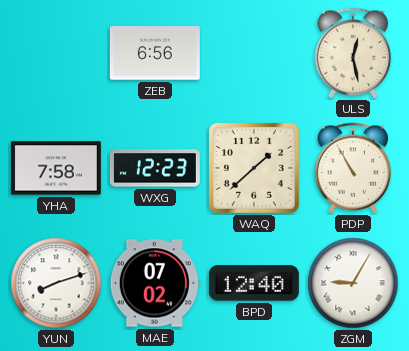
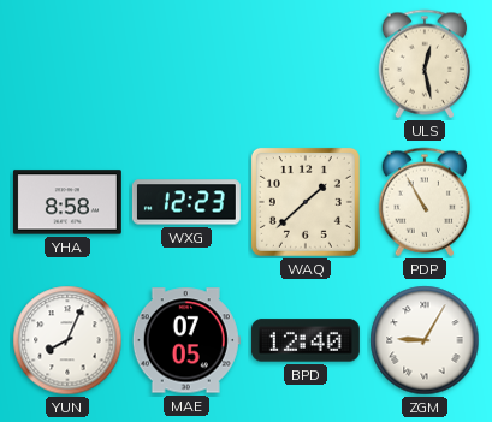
ZEB: 6:56 -> none (155, 53)
YHA: 7:58 -> 8:58 (67, 202)
YUN: 8:12 -> 8:04 (67, 340)
MAE: 07:02 -> 07:05 (186, 340)
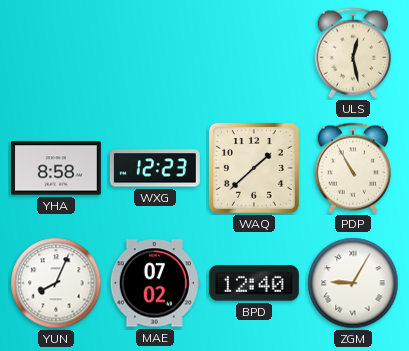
MAE: 07:05 -> 07:02 (155, 283)
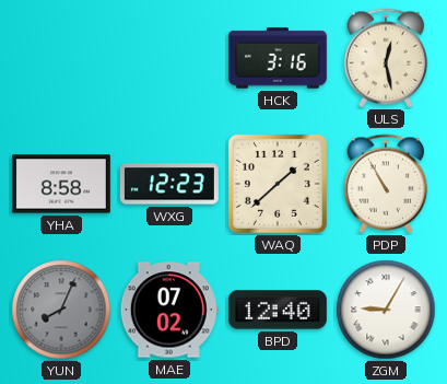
HCK: none -> 3:16 (278, 58)
YUN dial: white -> grey (61, 310)
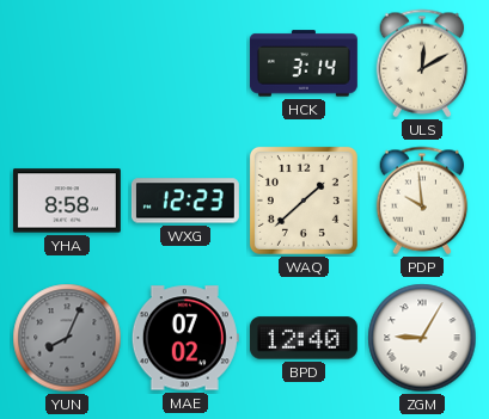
HCK: 3:16 -> 3:14 (304, 63)
ULS: 12:28 -> 12:10 (422, 63)
PDP: 10:55 -> 9:59 (422, 201)
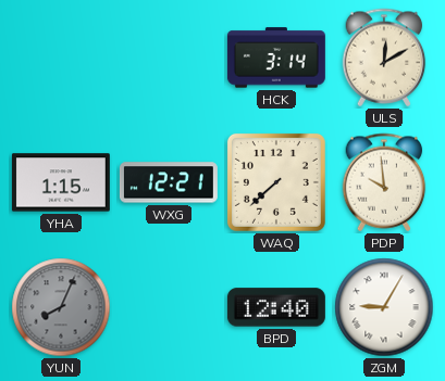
YHA: 8:58 -> 1:15 (61, 182)
WXG: 12:23 -> 12:21 (169, 182)
WAQ: 1:38 -> 7:38 (276, 182)
MAE: 07:02 -> none (185, 338)
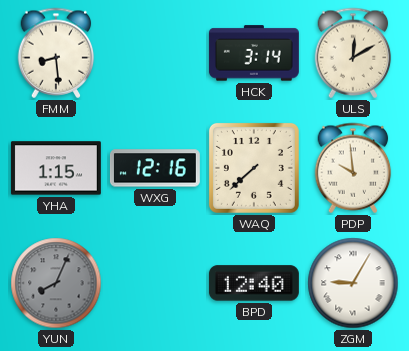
FMM: none -> 8:29 (56, 53)
WXG: 12:21 -> 12:16 (155, 168)
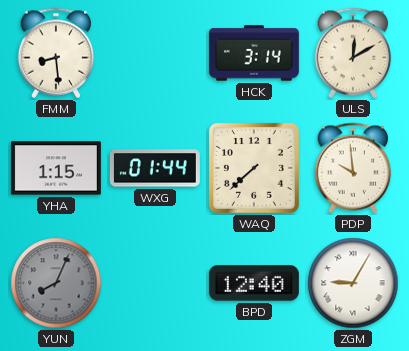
WXG: 12:16 -> 01:44 (155, 168)
